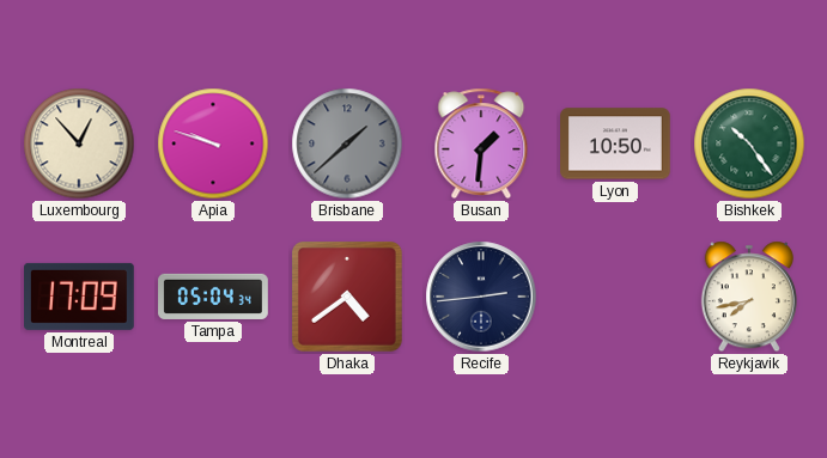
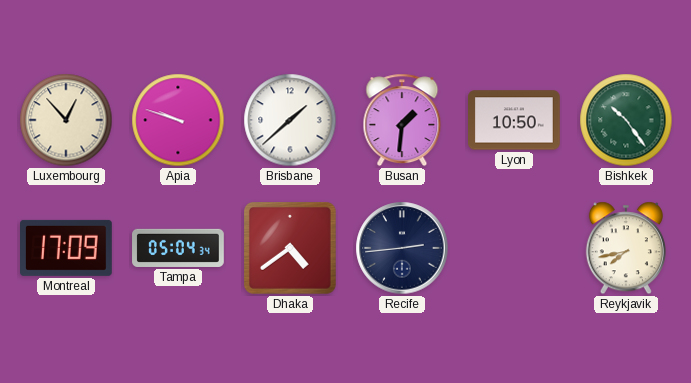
Brisbane dial: grey -> white (290, 120)
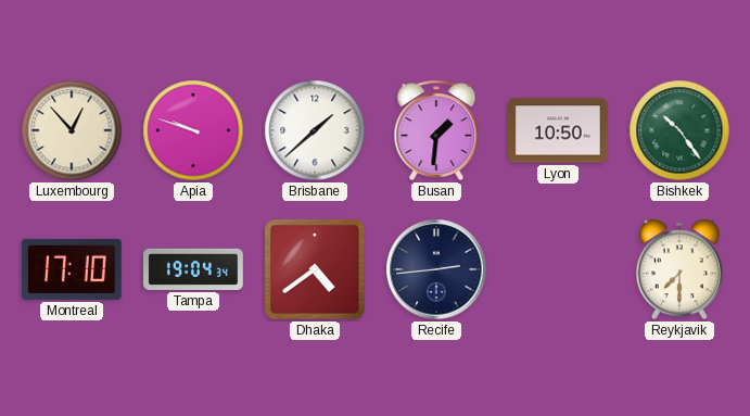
Montreal: 17:09 -> 17:10 (73, 269)
Tampa: 05:04 -> 19:04 (193, 269)
Reykjavik: 7:43 -> 7:30 (679, 269)
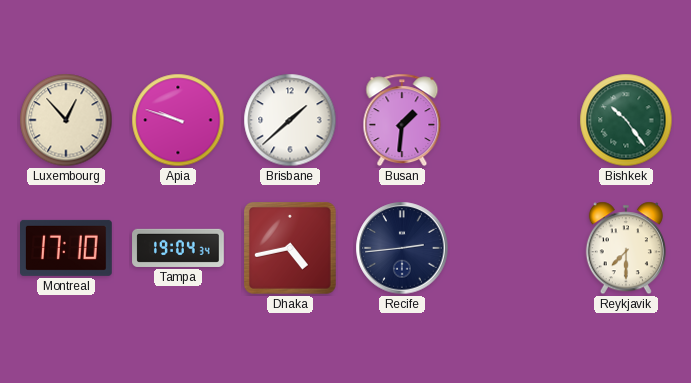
Lyon: 10:50 -> none (559, 130)
Dhaka: 4:39 -> 4:43 (291, 249)
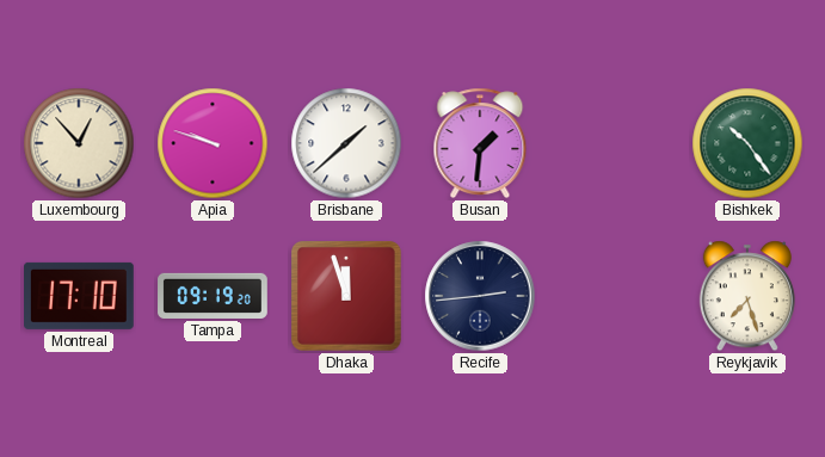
Tampa: 19:04 -> 09:19 (213, 296)
Dhaka: 4:43 -> 11:57 (347, 297)
Reykjavik: 7:30 -> 7:27 (747, 296)
